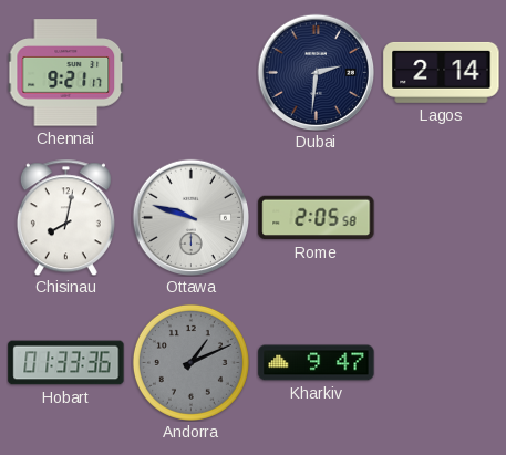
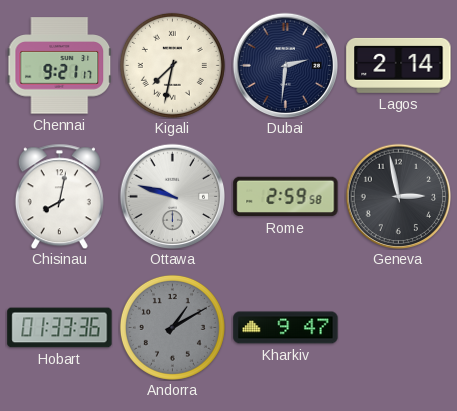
Kigali: none -> 7:32 (172, 65)
Rome: 2:05 -> 2:59 (286, 197)
Geneva: none -> 2:58 (398, 196)
Andorra: 1:11 -> 1:10 (172, 327)
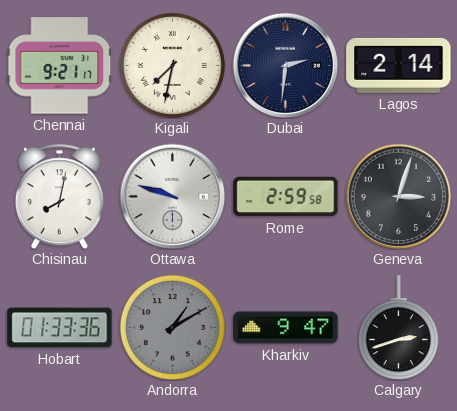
Geneva: 2:58 -> 3:03 (398, 196)
Calgary: none -> 2:42 (398, 328)
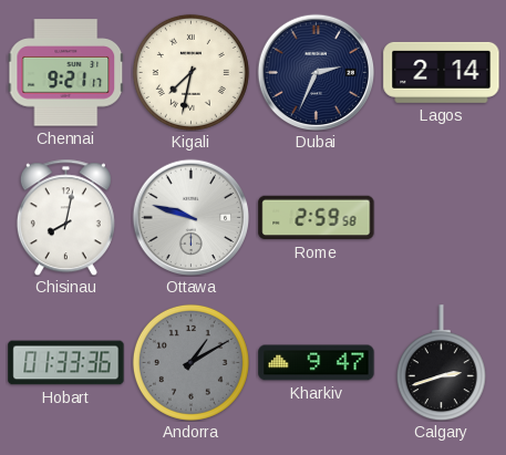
Dubai: 2:31 -> 2:34 (316, 72)
Geneva: 3:03 -> none (398, 196)
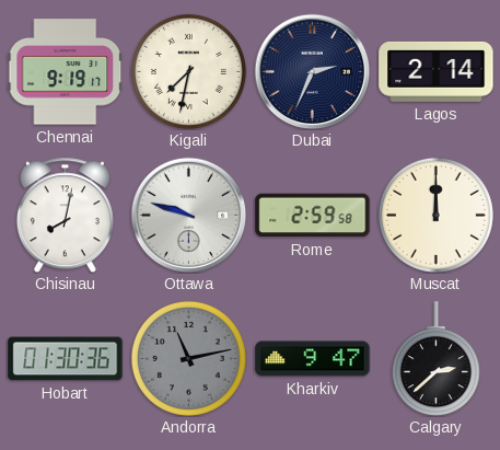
Chennai: 9:21 -> 9:19 (65, 72)
Muscat: none -> 12:00 (435, 215)
Hobart: 01:33 -> 01:30 (66, 359)
Andorra: 1:10 -> 11:13 (188, 358)
Calgary: 2:42 -> 2:38 (435, 359)
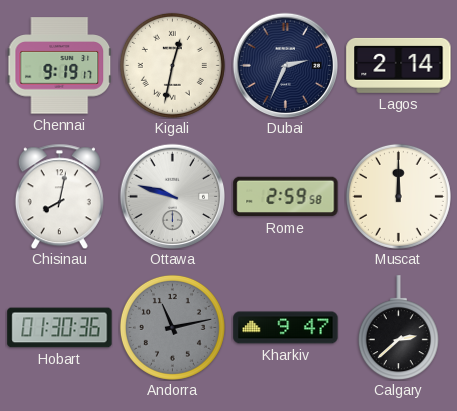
Kigali: 7:32 -> 12:32 (172, 65)
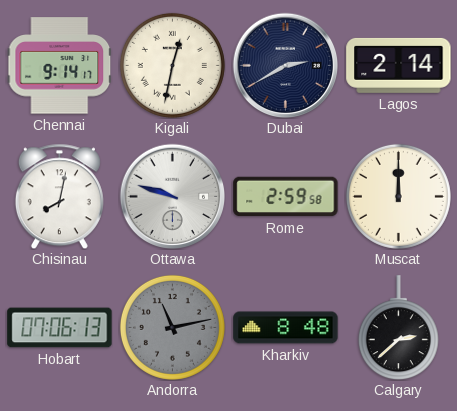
Chennai: 9:19 -> 9:14 (59, 66)
Dubai: 2:34 -> 2:40 (285, 65)
Hobart: 01:30 -> 07:06 (60, 328)
Kharkiv: 9:47 -> 8:48 (286, 328)
